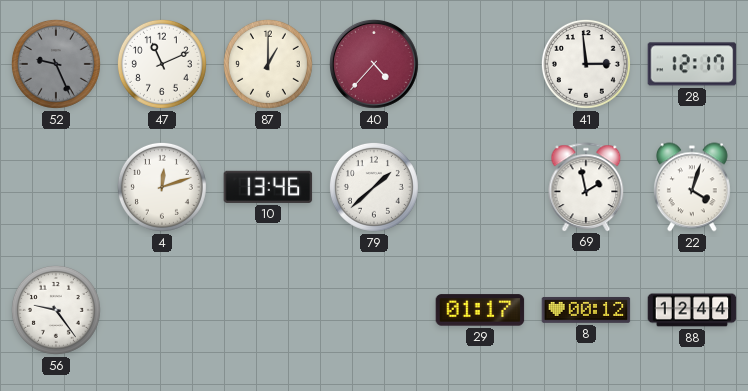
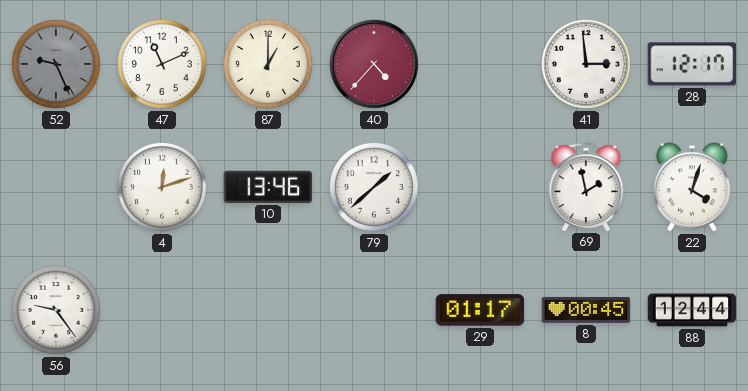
8: 00:12 -> 00:45 (586, 310)
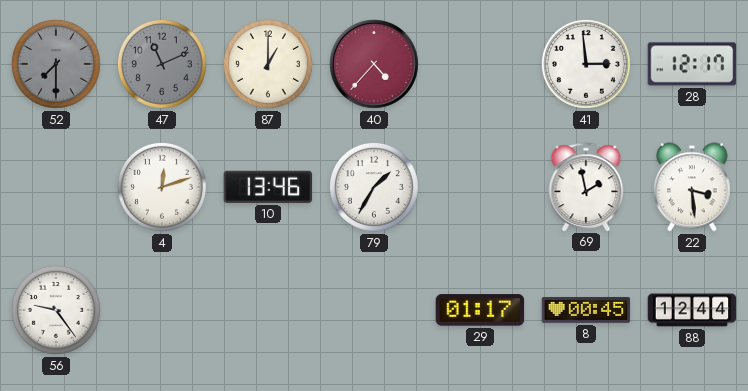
52: 9:26 -> 7:30 (56, 64)
47 dial: white -> grey (162, 64)
79: 1:38 -> 1:35 (374, 187)
22: 4:03 -> 3:29 (692, 187)
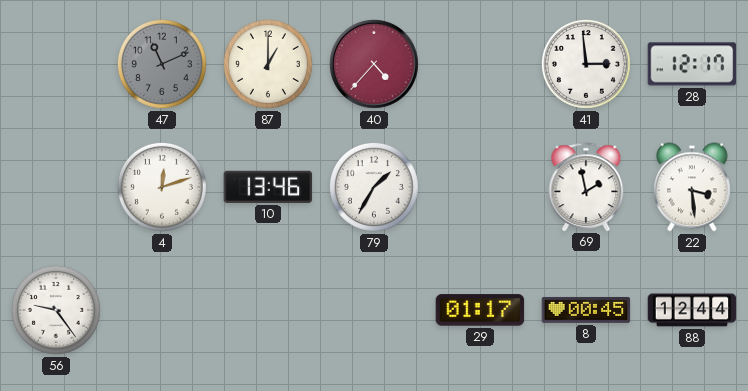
52: 7:30 -> none (56, 64)
